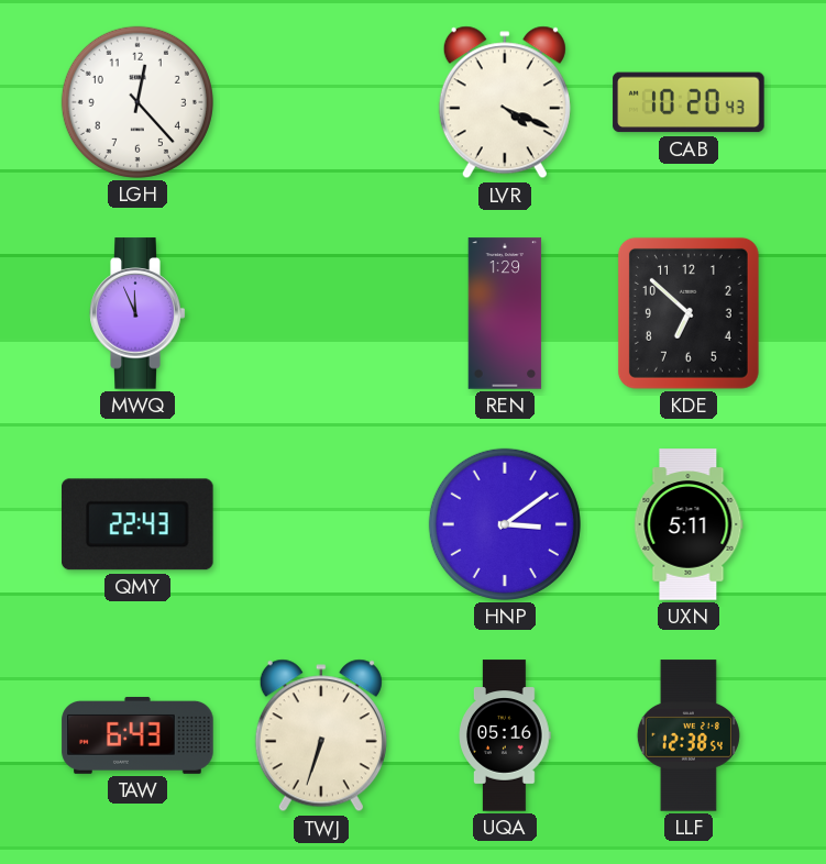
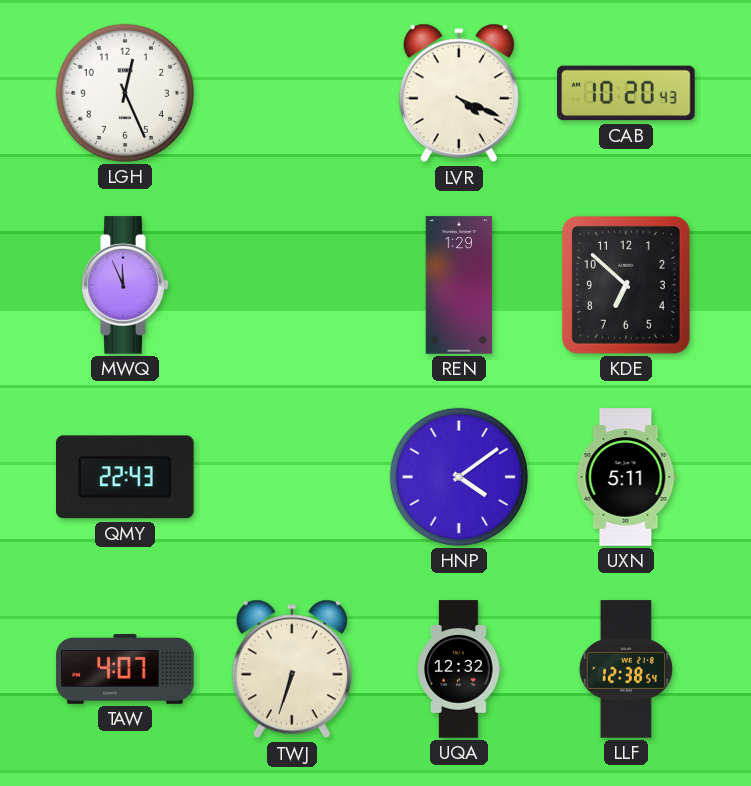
LGH: 12:23 -> 12:26 (125, 93)
HNP: 3:09 -> 4:09 (459, 477)
TAW: 6:43 -> 4:07 (125, 669)
UQA: 05:16 -> 12:32 (459, 669)
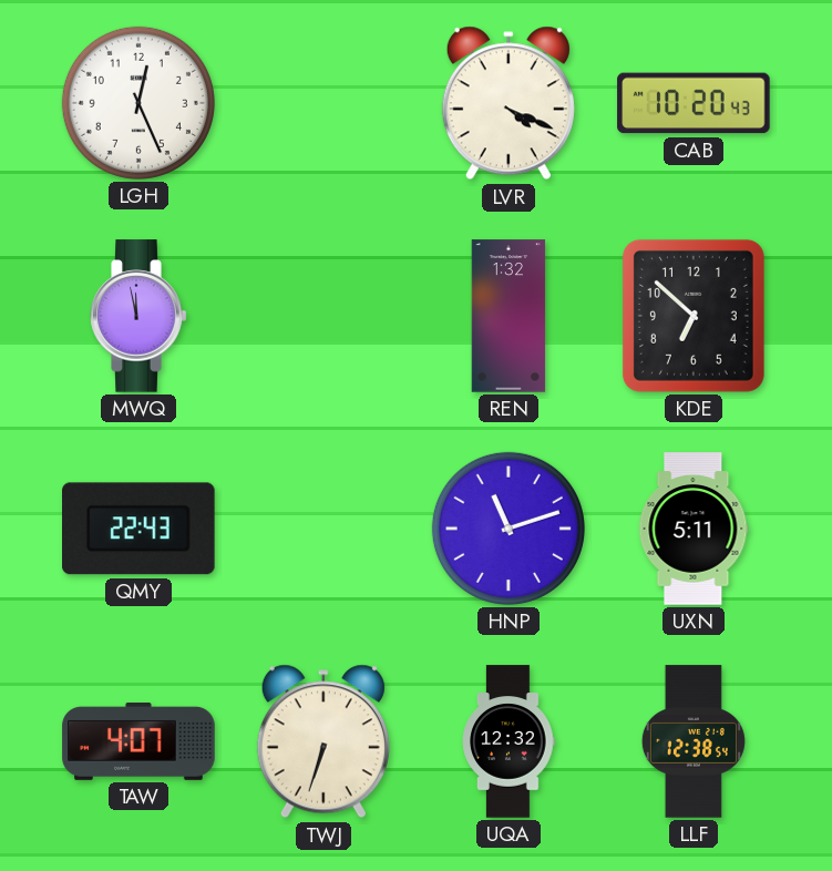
MWQ: 11:56 -> 11:58 (138, 316)
REN: 1:29 -> 1:32 (509, 316)
HNP: 4:09 -> 11:12 (509, 529)
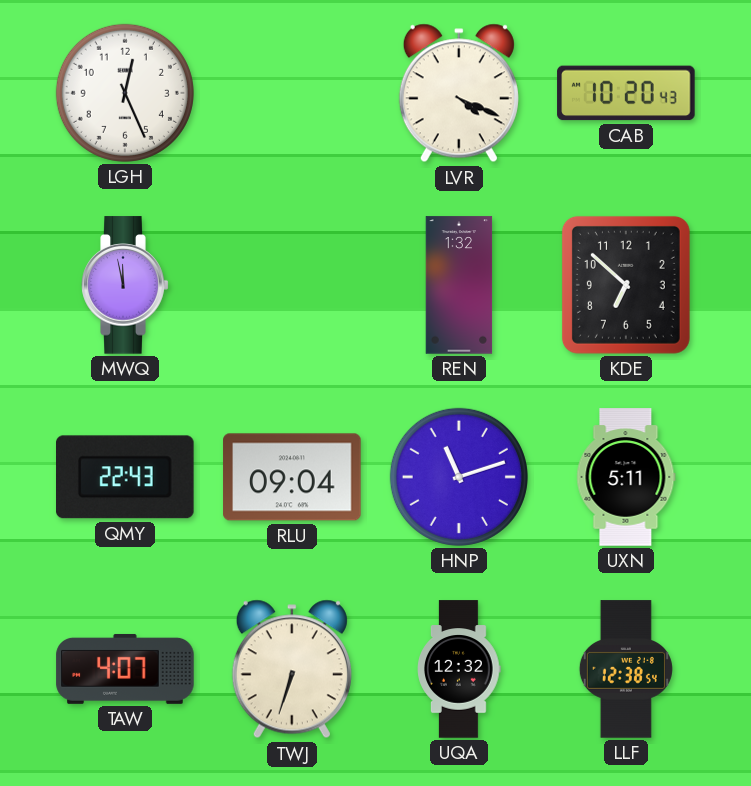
RLU: none -> 09:04 (292, 477)
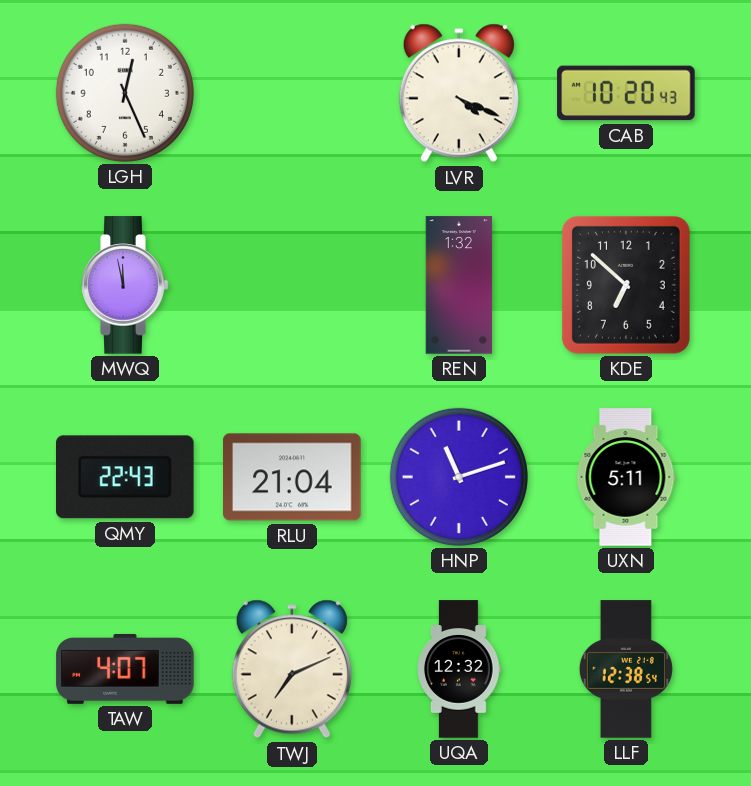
RLU: 09:04 -> 21:04 (292, 477)
TWJ: 6:33 -> 7:11 (292, 669)
